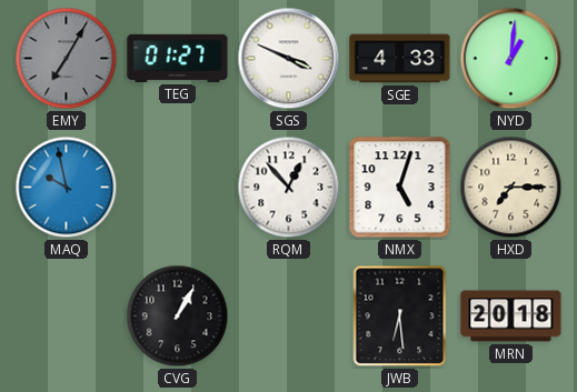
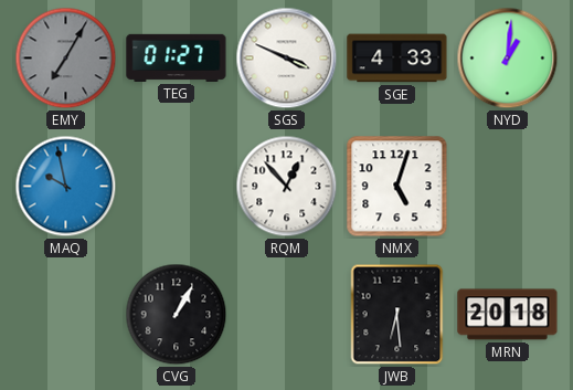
HXD: 7:15 -> none (511, 188)
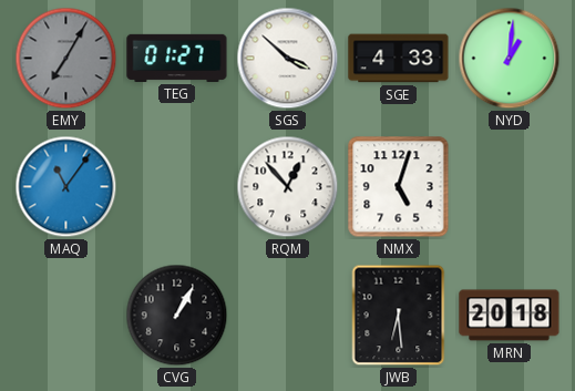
SGS: 3:49 -> 3:52 (288, 59)
MAQ: 9:58 -> 11:06 (66, 187)
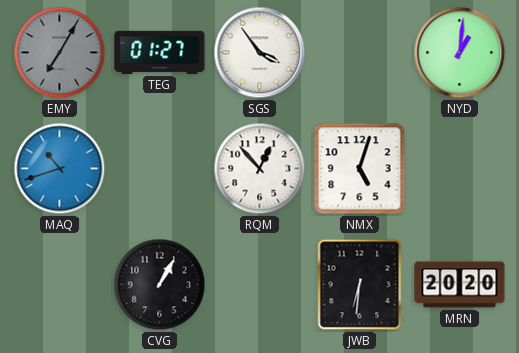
SGS: 3:52 -> 3:54 (260, 53)
SGE: 4:33 -> none (399, 59)
MAQ: 11:06 -> 10:42 (60, 169)
JWB: 6:29 -> 6:31 (360, 285)
MRN: 20:18 -> 20:20 (460, 285)
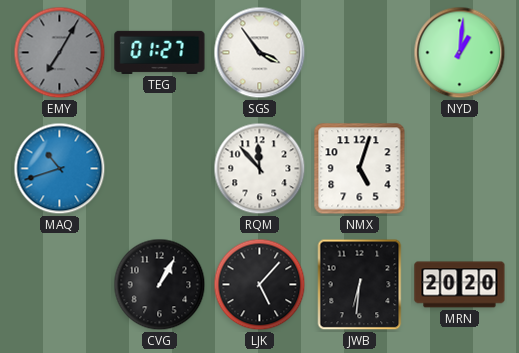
RQM: 12:53 -> 11:53 (260, 169)
LJK: none -> 5:07 (260, 285)
